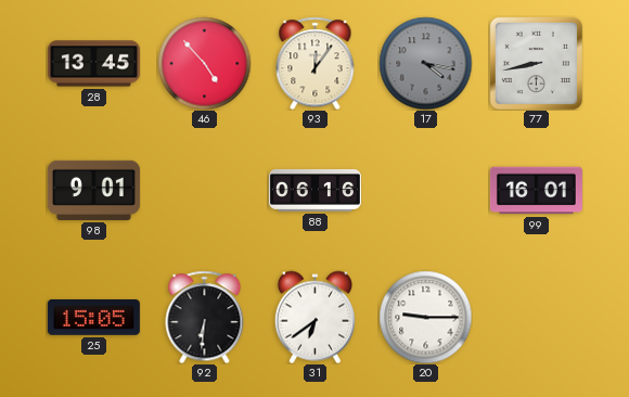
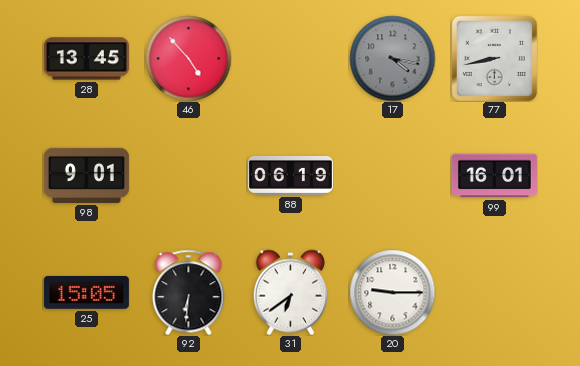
93: 12:06 -> none (316, 63)
88: 06:16 -> 06:19 (290, 175)
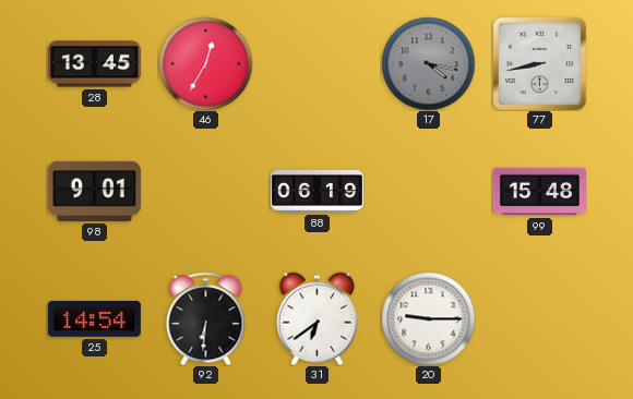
46: 4:53 -> 12:35 (205, 63)
99: 16:01 -> 15:48 (539, 192)
25: 15:05 -> 14:54 (94, 318)
